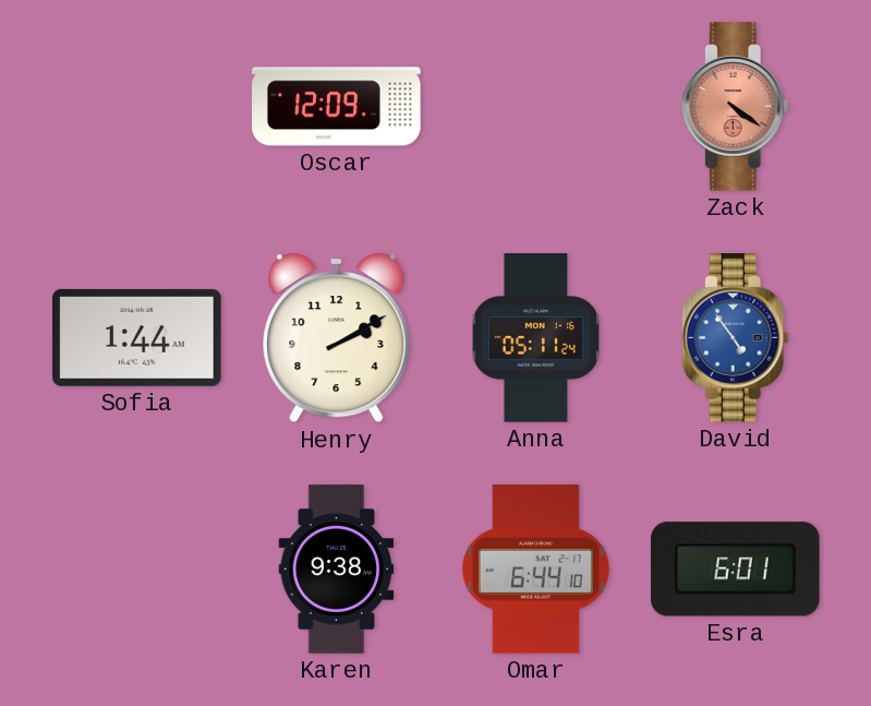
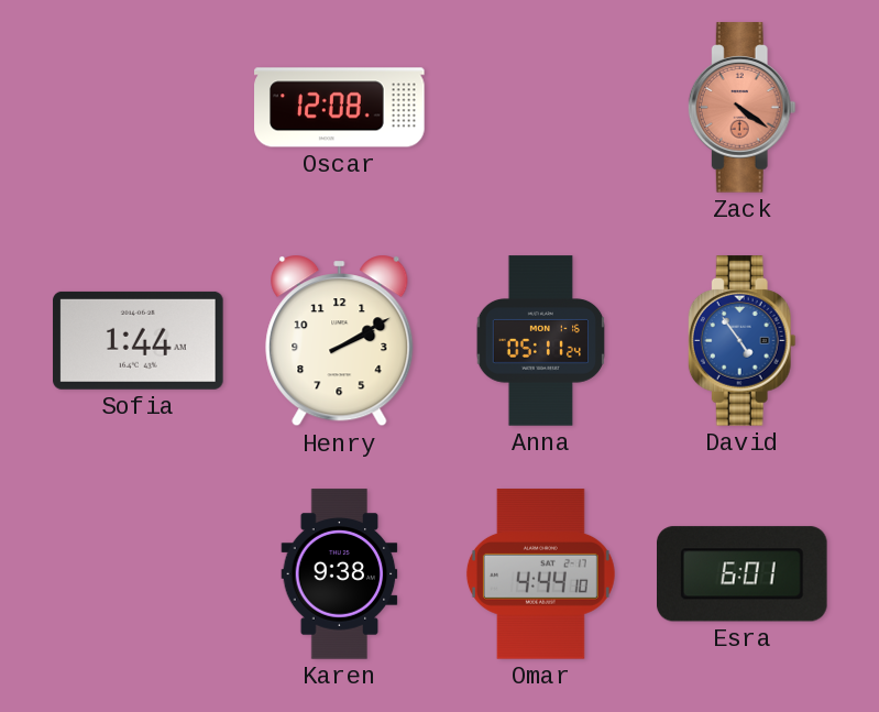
Oscar: 12:09 -> 12:08 (340, 108)
Omar: 6:44 -> 4:44 (540, 574)
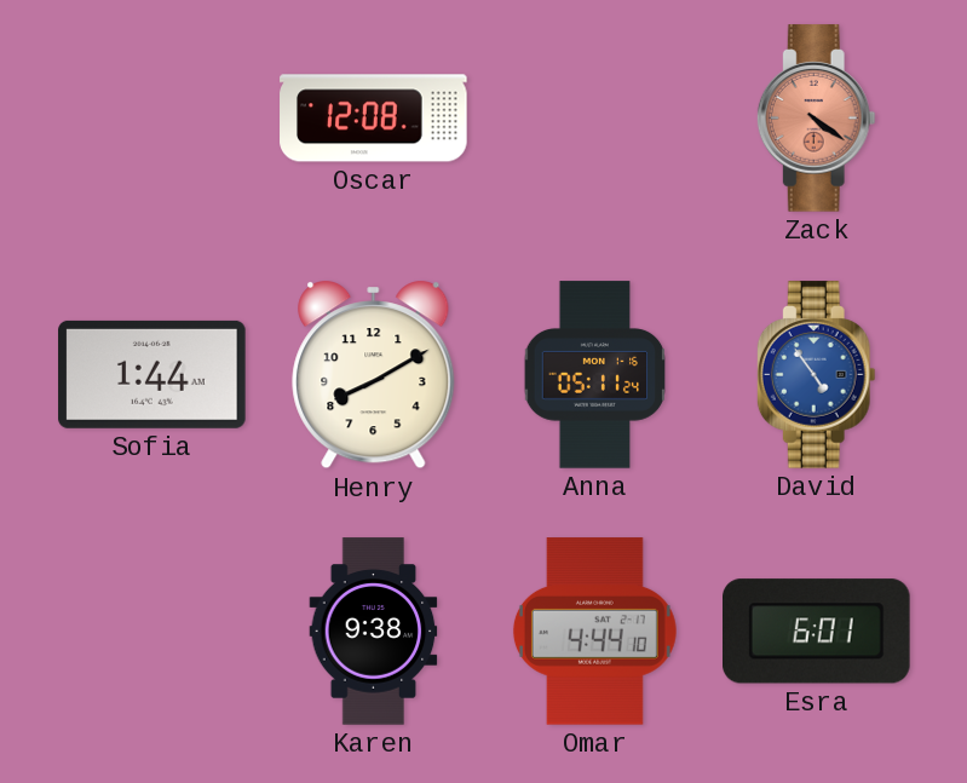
Henry: 2:10 -> 8:10 (374, 375)
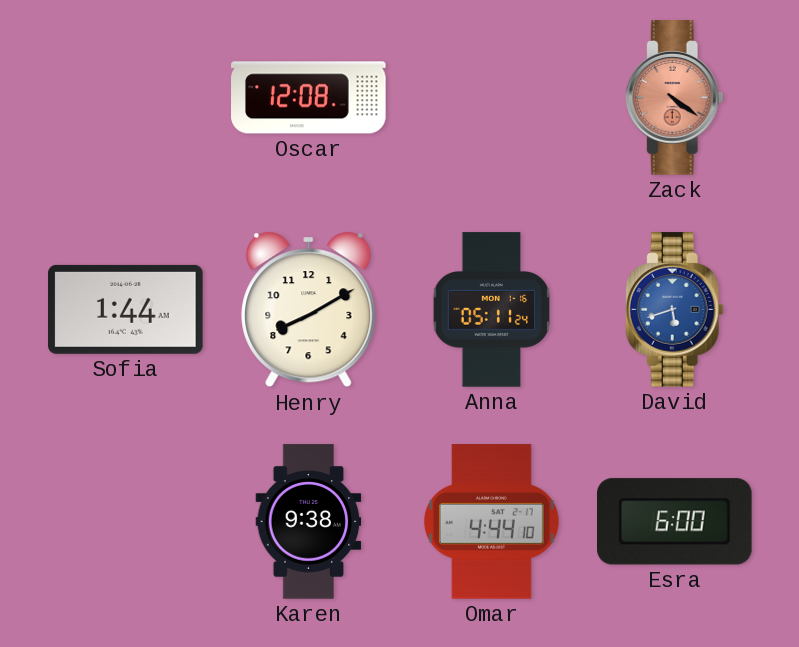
David: 4:54 -> 5:42 (674, 310)
Esra: 6:01 -> 6:00 (675, 522)
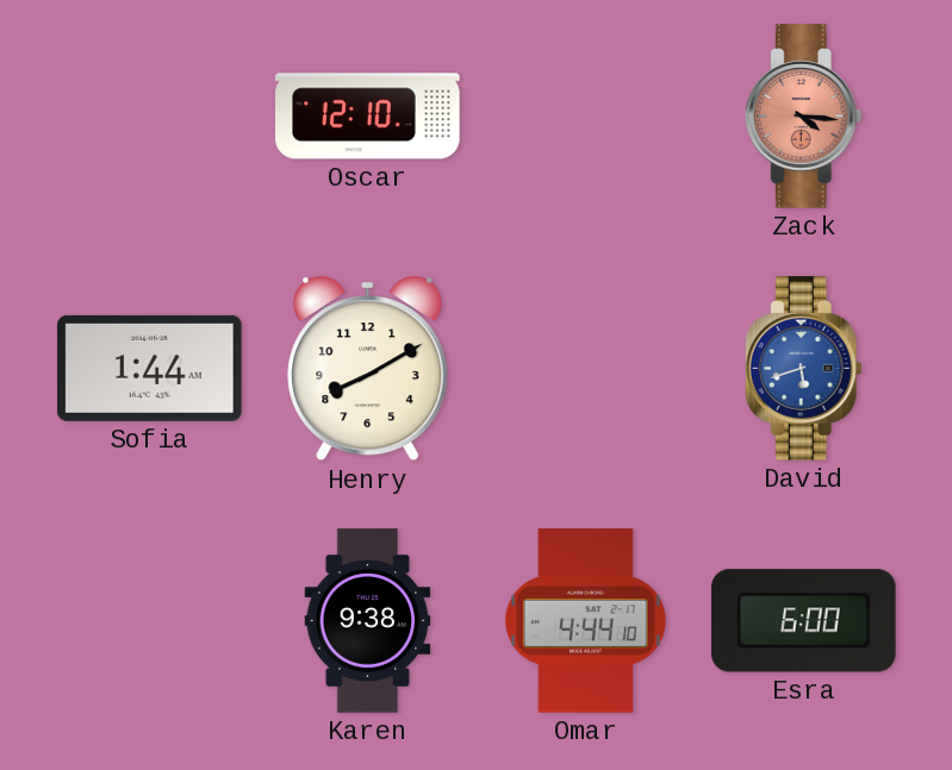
Oscar: 12:08 -> 12:10 (368, 117)
Zack: 4:21 -> 4:16 (803, 117)
Anna: 05:11 -> none (492, 310)
